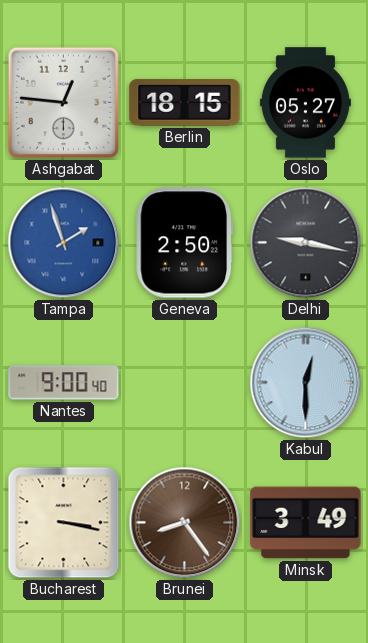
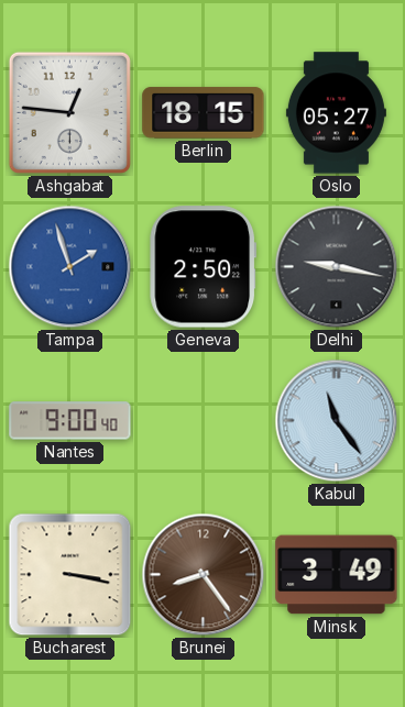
Kabul: 12:30 -> 11:24 (337, 421)
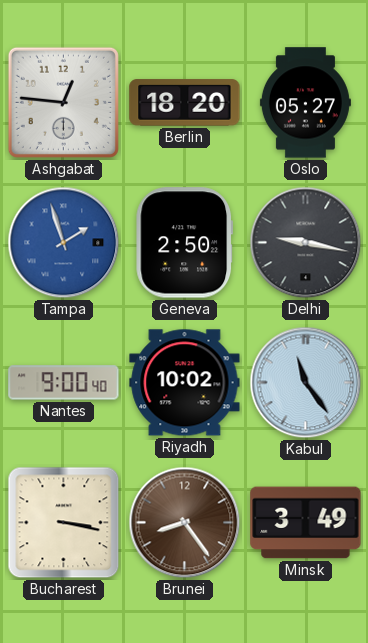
Berlin: 18:15 -> 18:20 (185, 103)
Riyadh: none -> 10:02 (185, 383)
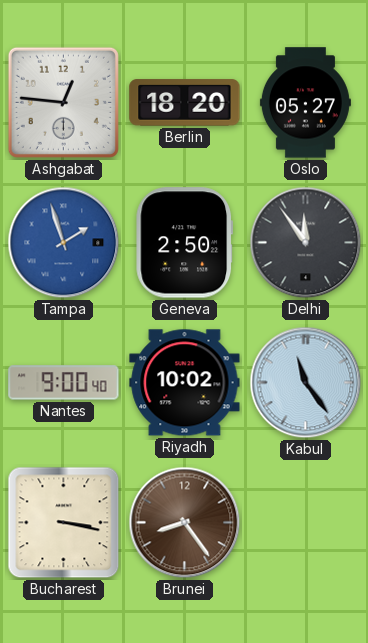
Delhi: 9:17 -> 11:54 (306, 243)
Minsk: 3:49 -> none (306, 523)
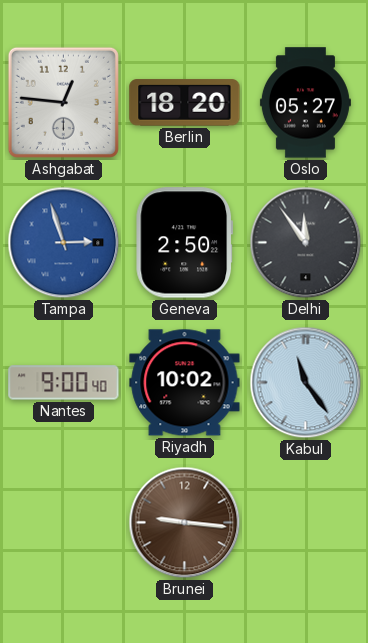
Tampa: 1:57 -> 2:57 (64, 243)
Bucharest: 3:17 -> none (64, 523)
Brunei: 8:24 -> 9:16 (185, 523)
